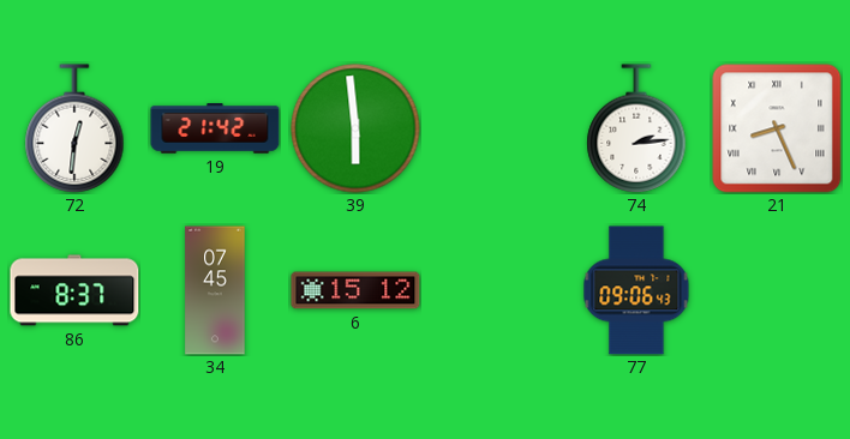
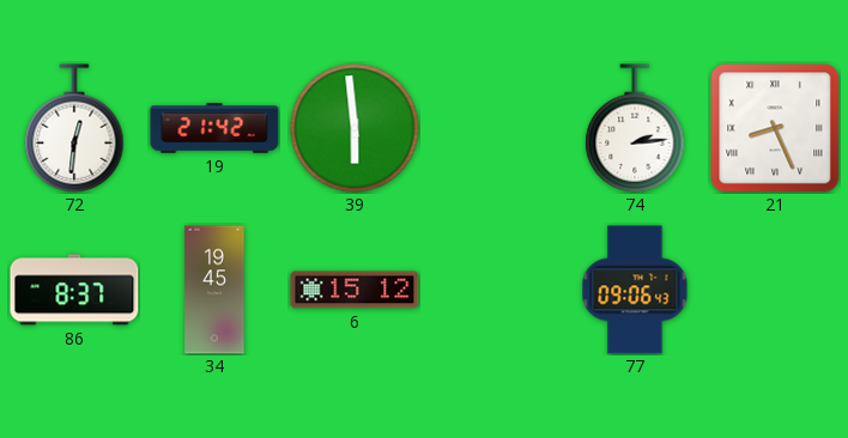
34: 07:45 -> 19:45 (214, 290)
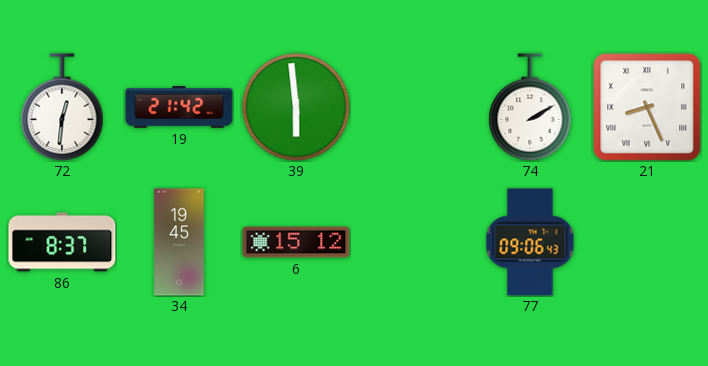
74: 2:14 -> 2:10 (530, 107)
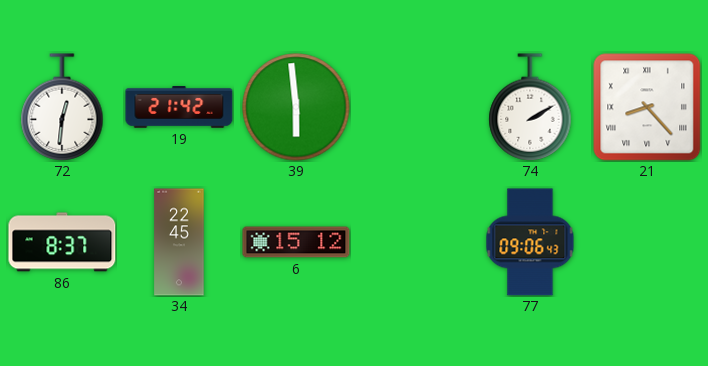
21: 8:26 -> 8:23 (647, 107)
34: 19:45 -> 22:45 (179, 242)
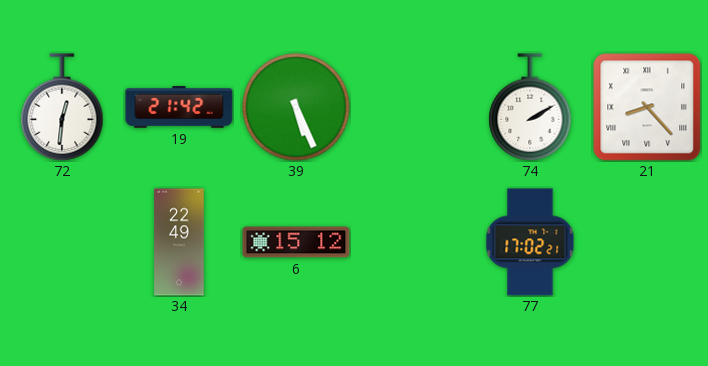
39: 5:59 -> 5:26 (296, 107)
86: 8:37 -> none (62, 242)
34: 22:45 -> 22:49 (179, 242)
77: 09:06 -> 17:02 (530, 242)
